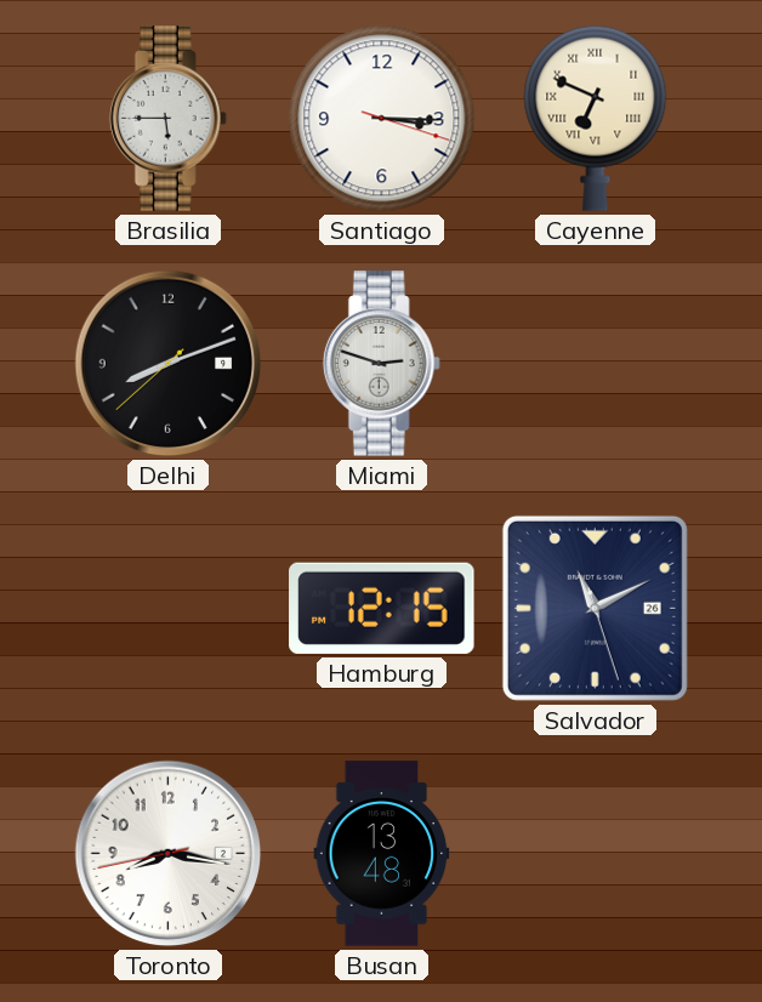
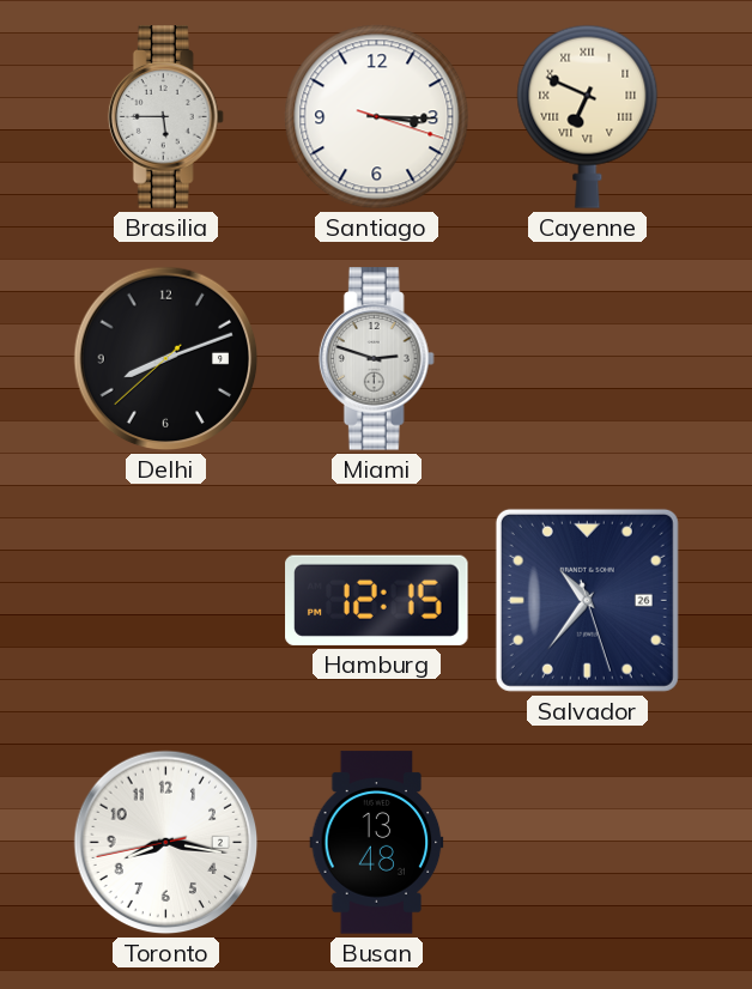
Salvador: 11:10 -> 10:36 (587, 600)
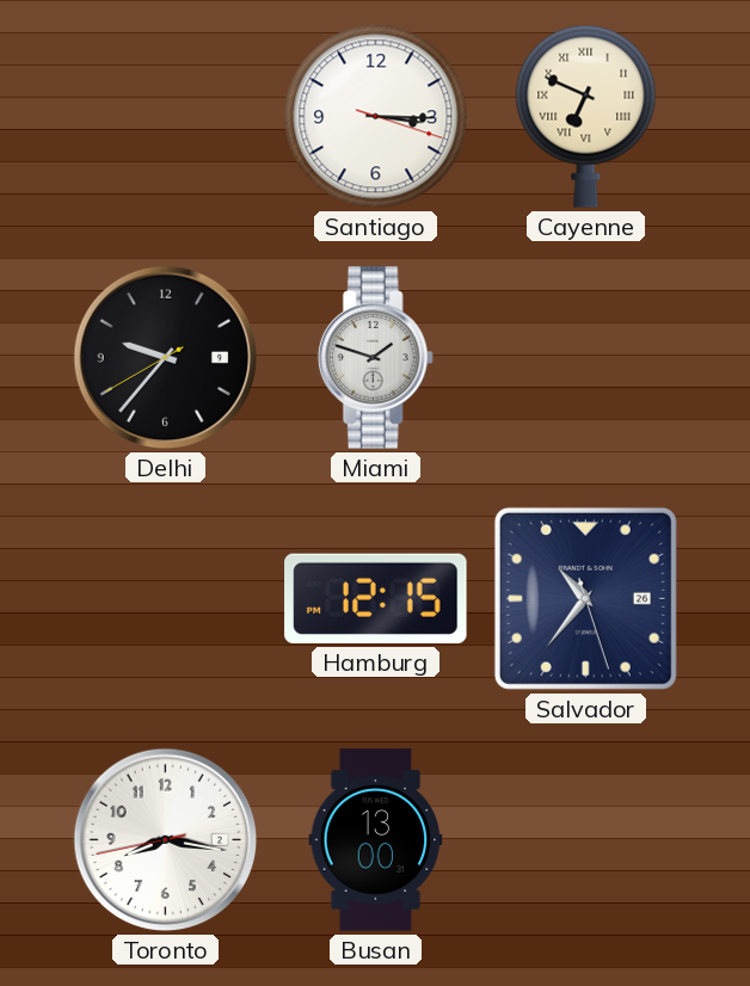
Brasilia: 5:45 -> none (165, 117)
Delhi: 8:11 -> 9:36 (166, 358)
Miami: 2:48 -> 1:48 (375, 358)
Busan: 13:48 -> 13:00 (376, 840)
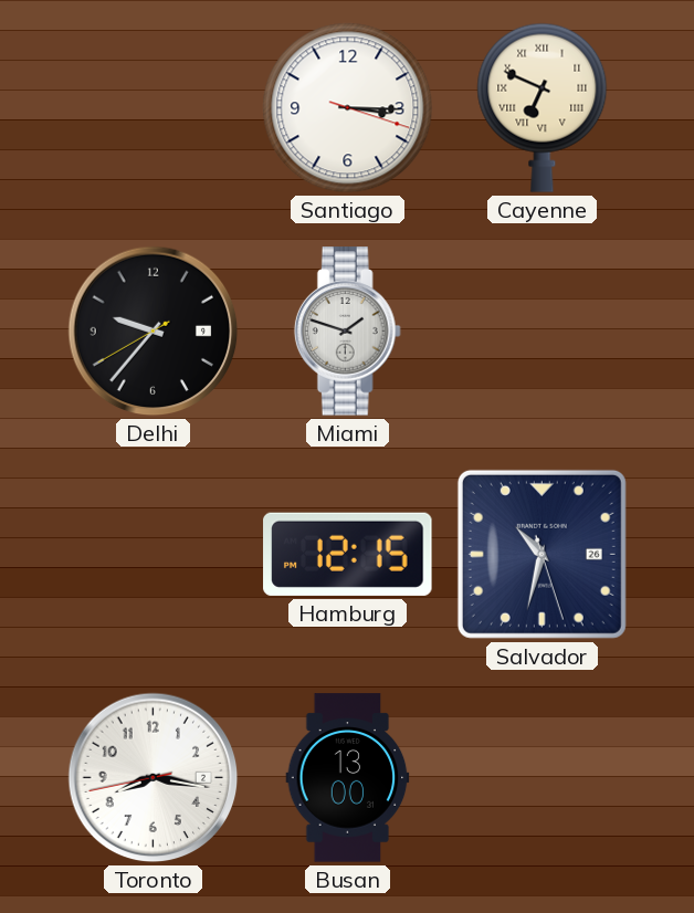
Salvador: 10:36 -> 10:32 (541, 554)
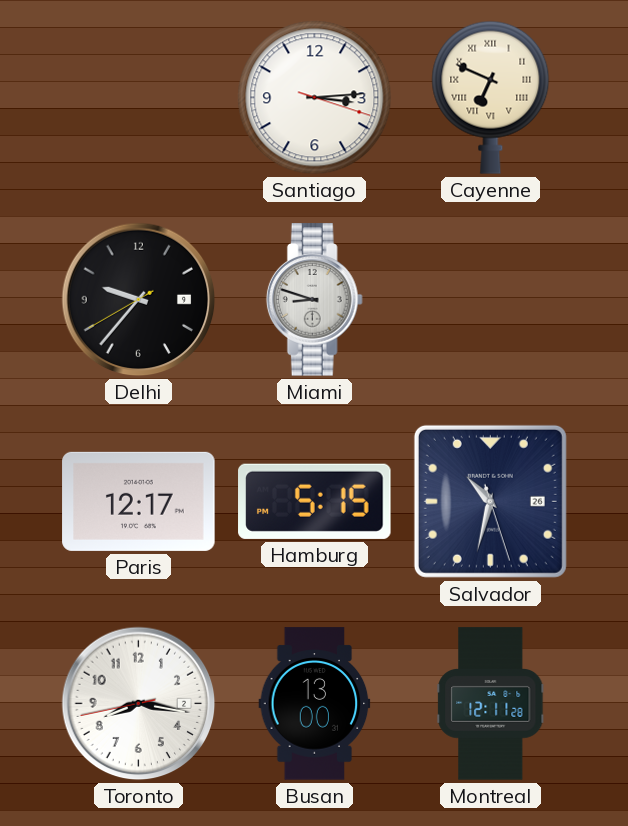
Santiago: 3:15 -> 3:14 (315, 98)
Miami: 1:48 -> 8:48 (314, 300)
Paris: none -> 12:17 (139, 501)
Hamburg: 12:15 -> 5:15 (315, 501)
Montreal: none -> 12:11 (491, 704)
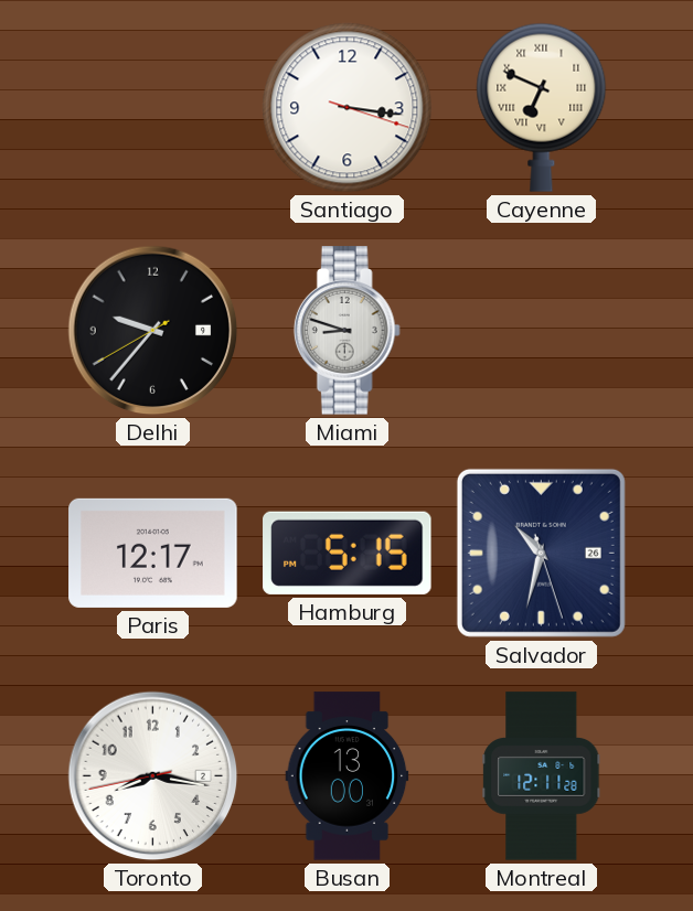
Santiago: 3:14 -> 3:16 (348, 108)
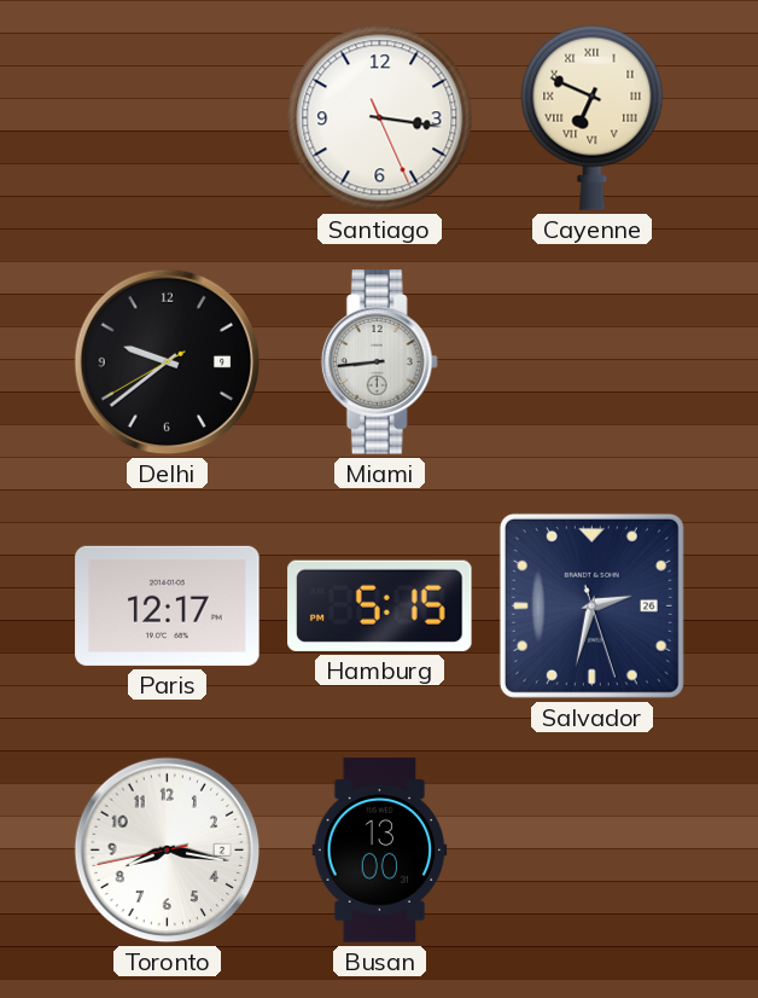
Santiago: 3:16:18 -> 3:16:26 (380, 118)
Delhi: 9:36 -> 9:38 (168, 362)
Miami: 8:48 -> 8:44 (379, 362)
Salvador: 10:32 -> 2:32 (591, 605)
Montreal: 12:11 -> none (542, 776)
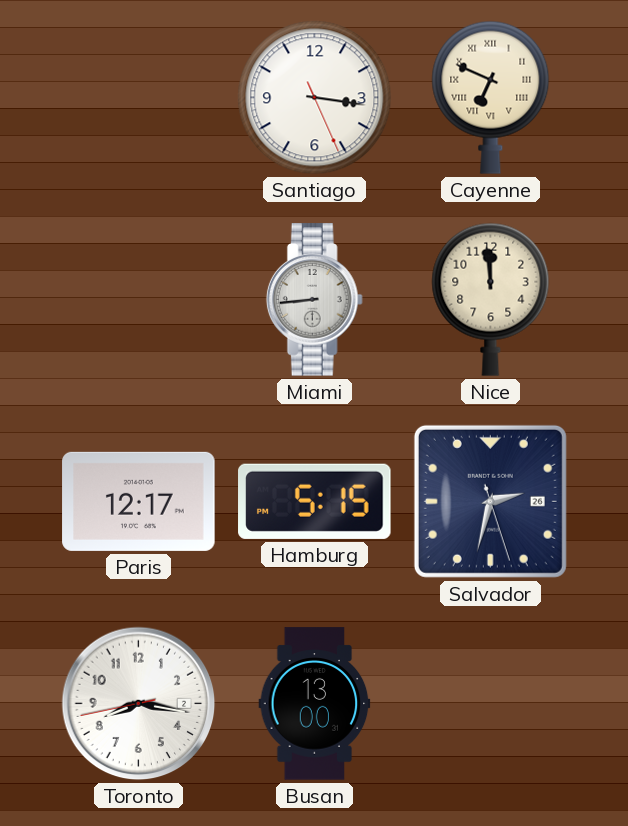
Delhi: 9:38 -> none (168, 362)
Nice: none -> 11:59 (491, 299)
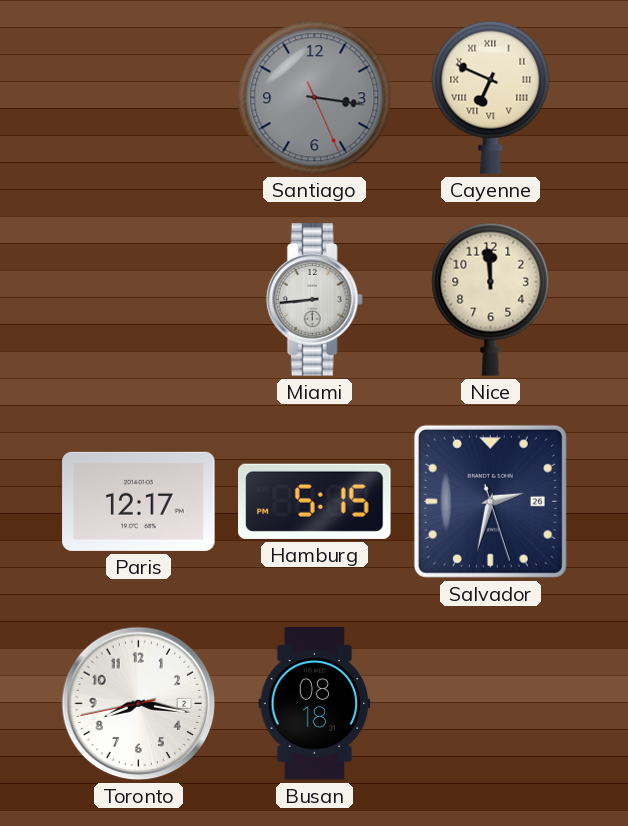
Santiago dial: white -> grey (315, 98)
Busan: 13:00 -> 08:18 (315, 704)
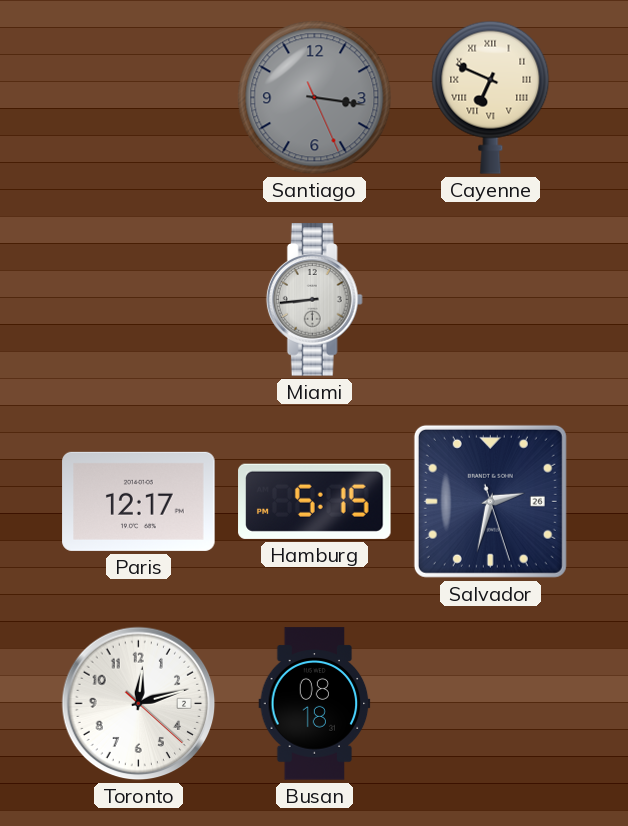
Nice: 11:59 -> none (491, 299)
Toronto: 8:16 -> 12:12 (139, 704)
